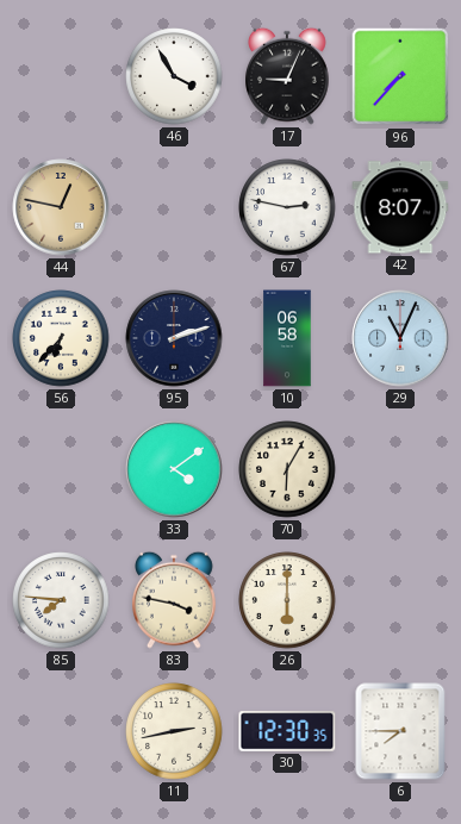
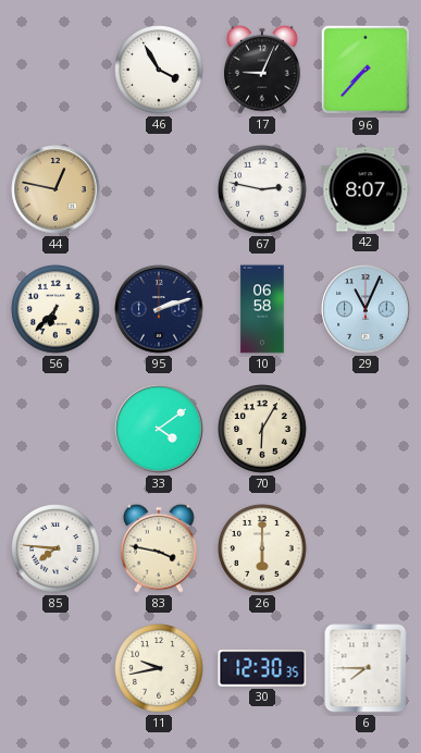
11: 2:43 -> 9:43 (159, 668)
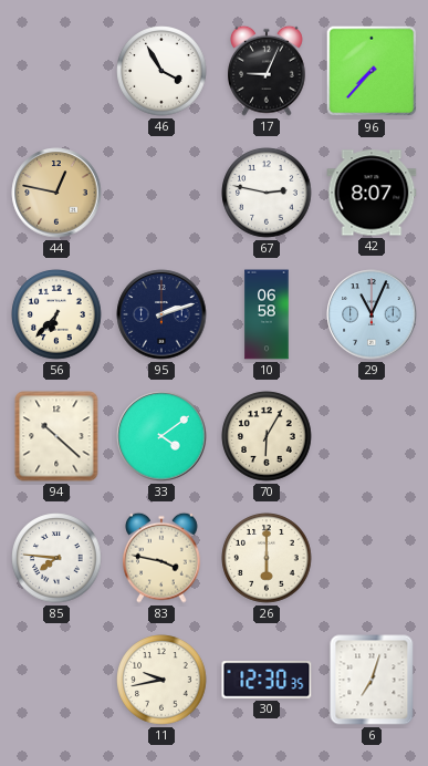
94: none -> 10:22 (56, 436)
6: 7:45 -> 7:03 (372, 680)
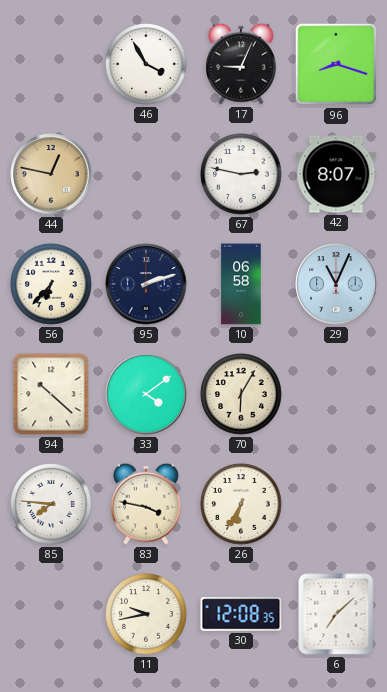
96: 7:37 -> 8:18 (336, 64)
26: 6:00 -> 6:35 (241, 504)
30: 12:30 -> 12:08 (241, 614)
6: 7:03 -> 7:08 (336, 614)
